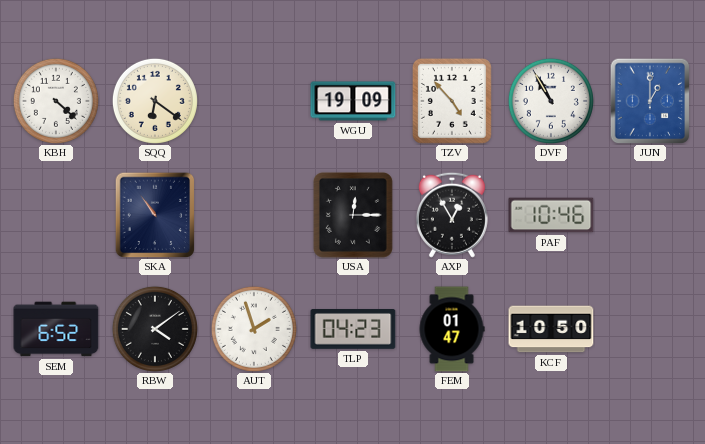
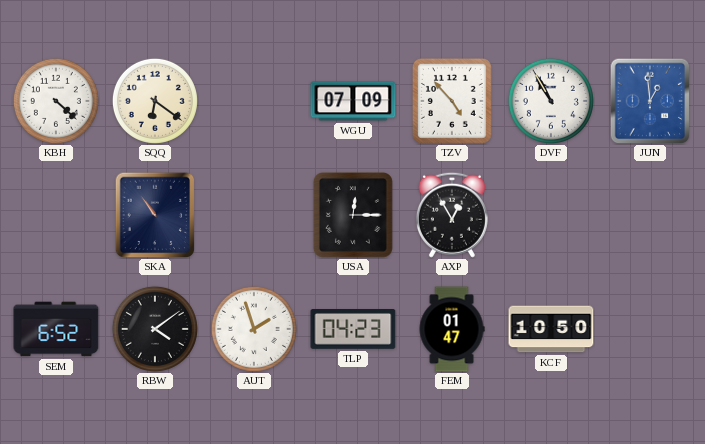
WGU: 19:09 -> 07:09 (353, 101)
JUN: 1:00 -> 12:59 (650, 101)
PAF: 10:46 -> none (551, 215)
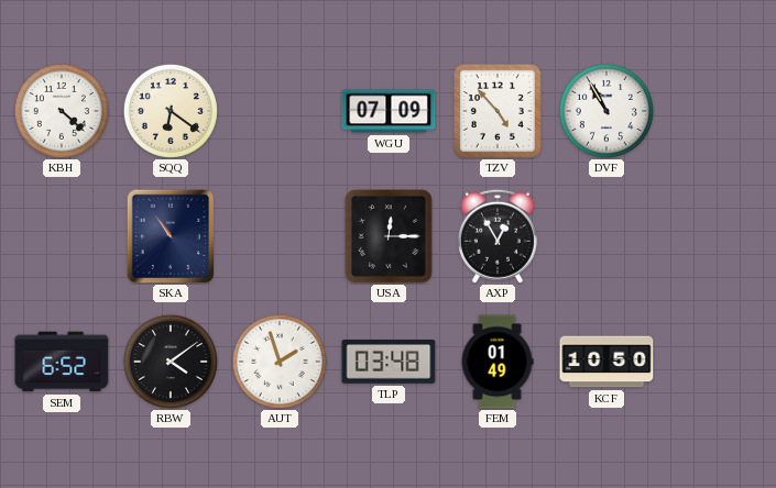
JUN: 12:59 -> none (650, 101)
TLP: 04:23 -> 03:48 (389, 363)
FEM: 01:47 -> 01:49 (498, 362)
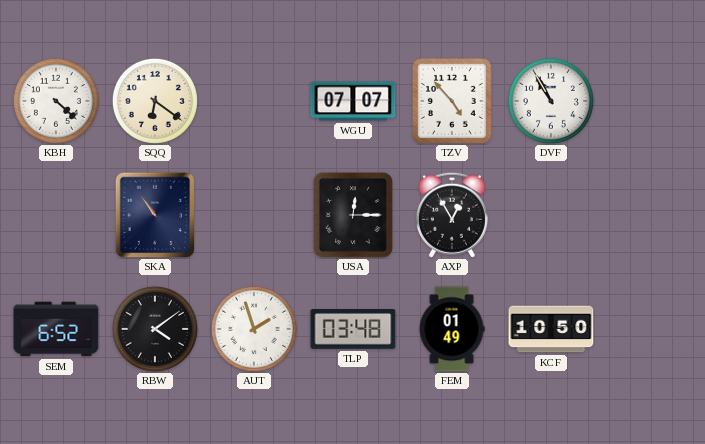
WGU: 07:09 -> 07:07 (353, 101)
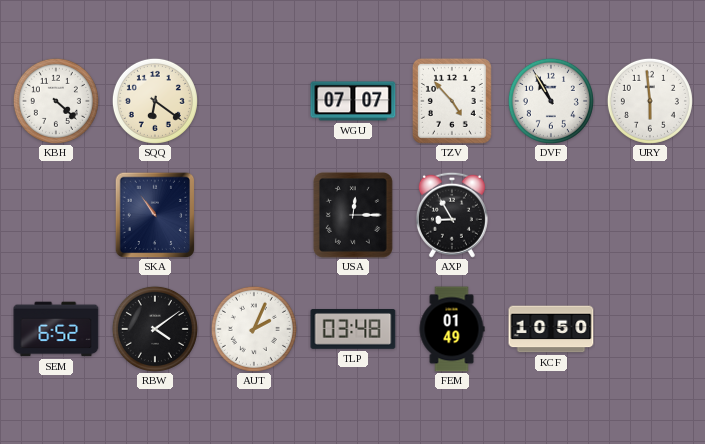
URY: none -> 5:59 (650, 101)
AXP: 12:55 -> 8:55 (452, 215)
AUT: 1:57 -> 2:04 (254, 329)
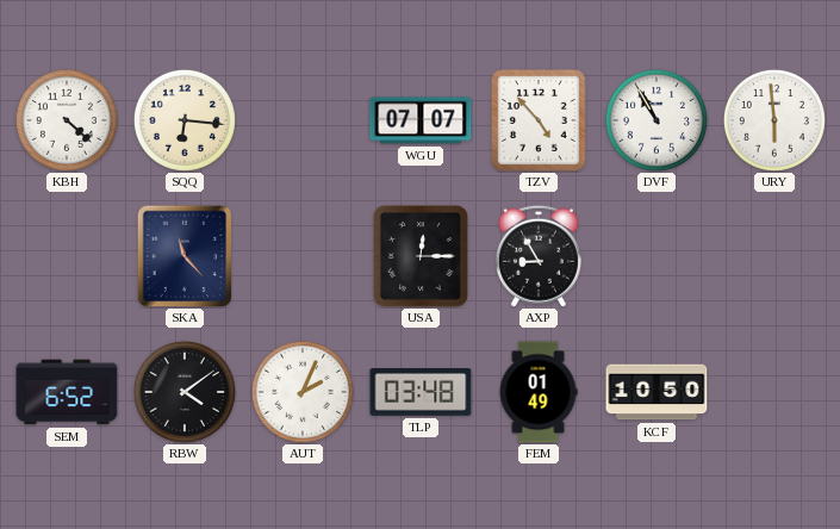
SQQ: 6:21 -> 6:16 (185, 120)
SKA: 10:54 -> 11:23 (185, 256)
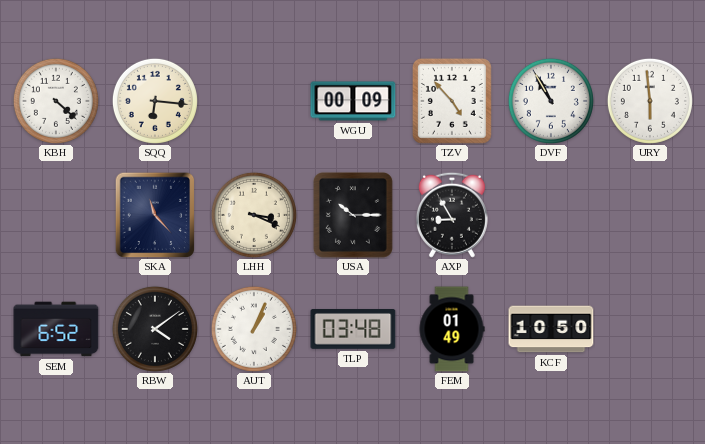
WGU: 07:07 -> 00:09 (353, 101)
LHH: none -> 3:19 (254, 215)
USA: 12:15 -> 10:15 (353, 215)
AUT: 2:04 -> 1:04 (254, 329)
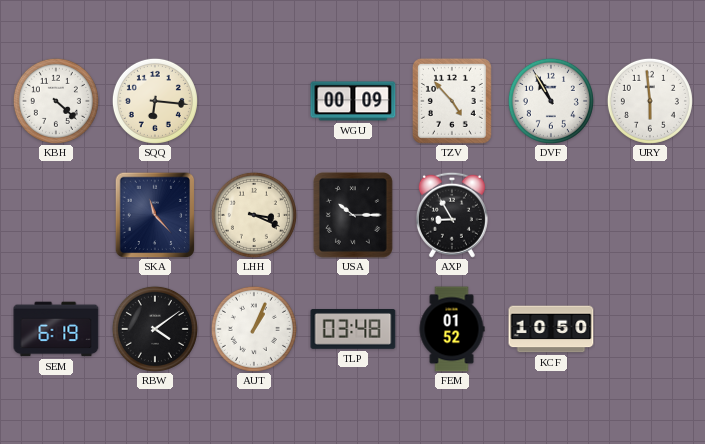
SEM: 6:52 -> 6:19 (56, 329)
FEM: 01:49 -> 01:52 (452, 329)
